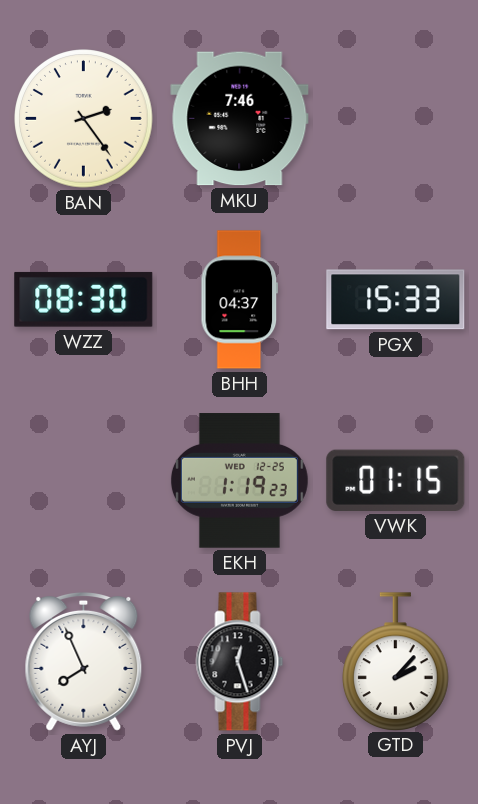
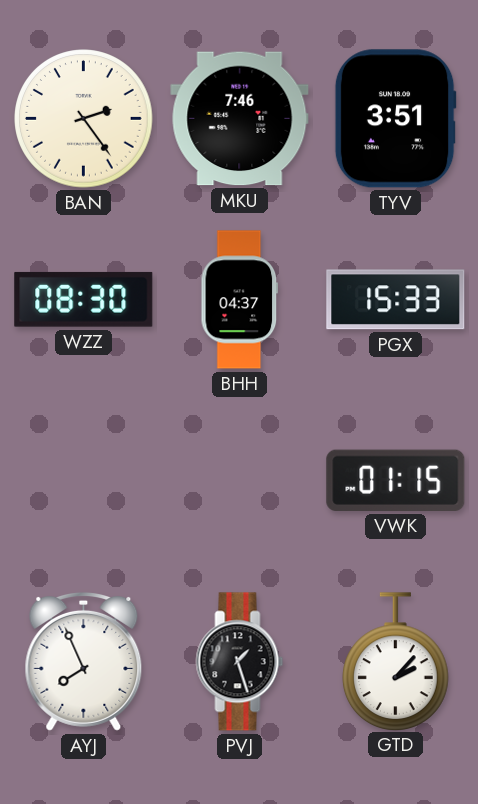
TYV: none -> 3:51 (395, 119)
EKH: 1:19 -> none (239, 481)
PVJ: 12:27 -> 1:27 (240, 662)
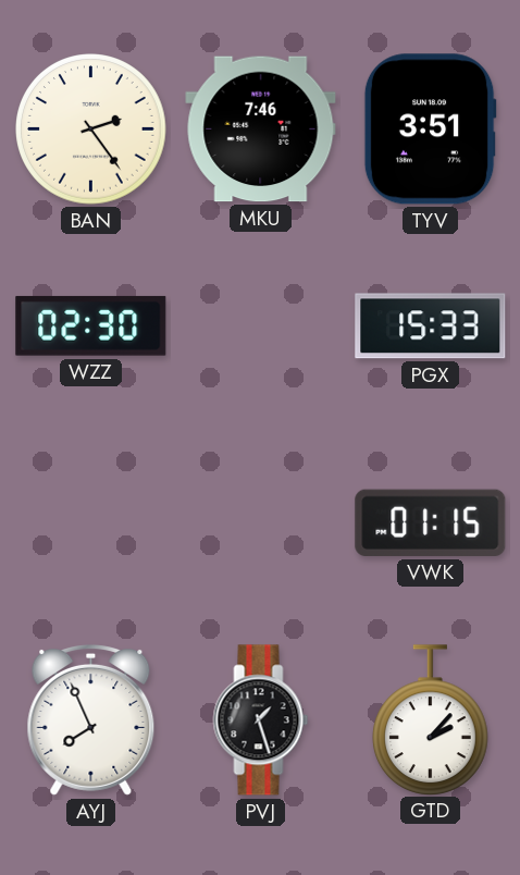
WZZ: 08:30 -> 02:30 (91, 325)
BHH: 04:37 -> none (240, 300)
